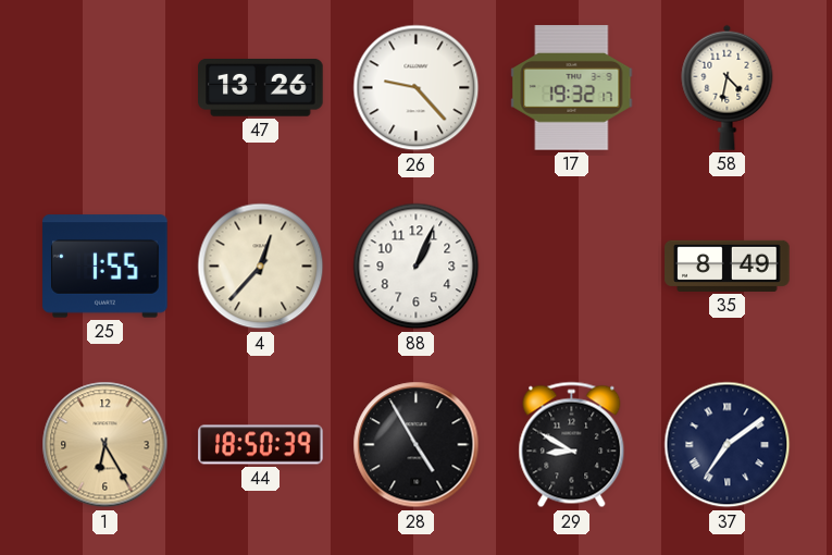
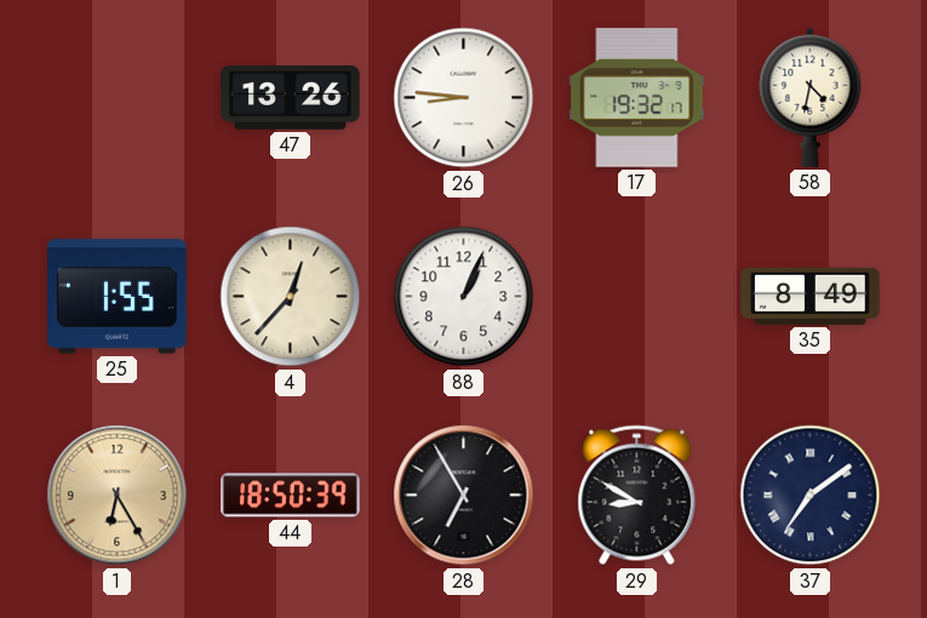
26: 9:23 -> 8:46 (464, 98)
28: 4:55 -> 6:55 (464, 496)
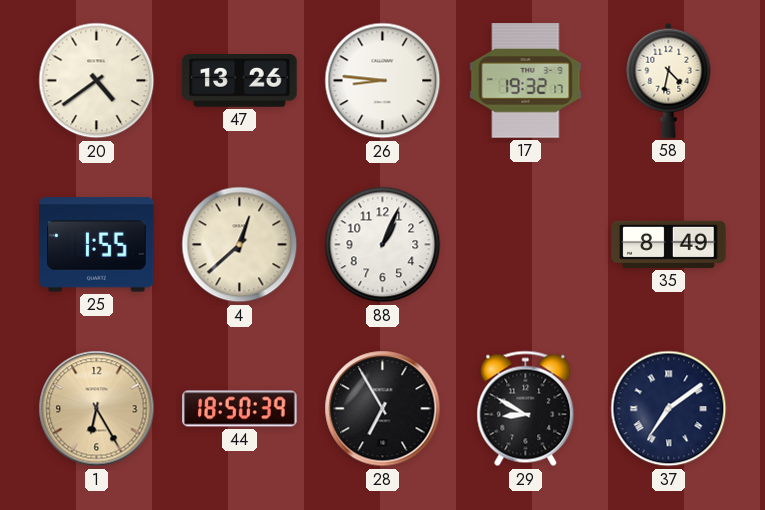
20: none -> 4:39 (97, 81)
4: 12:37 -> 12:38 (240, 245)
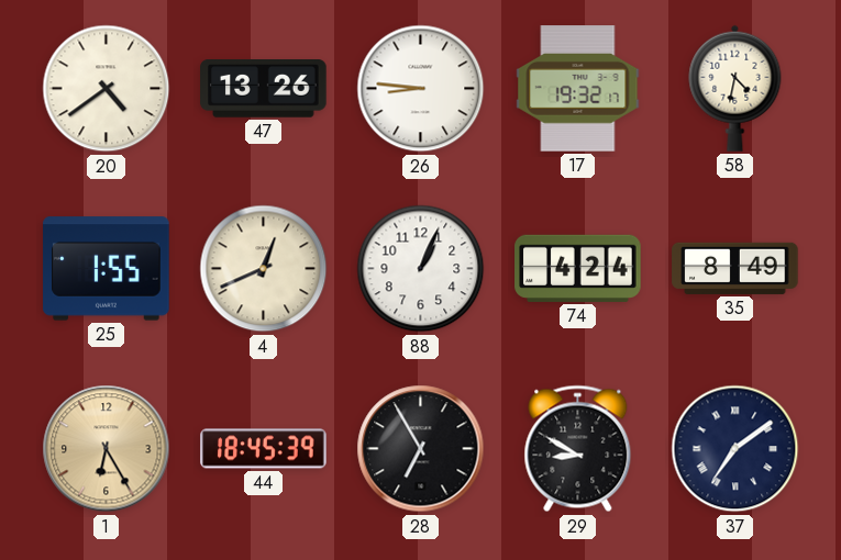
4: 12:38 -> 12:41 (264, 269)
74: none -> 4:24 (578, 268)
44: 18:50 -> 18:45 (264, 449)
